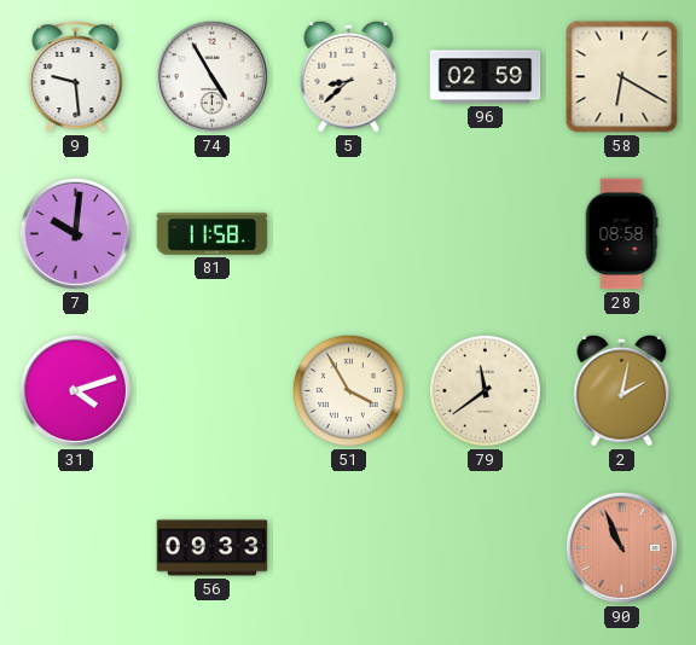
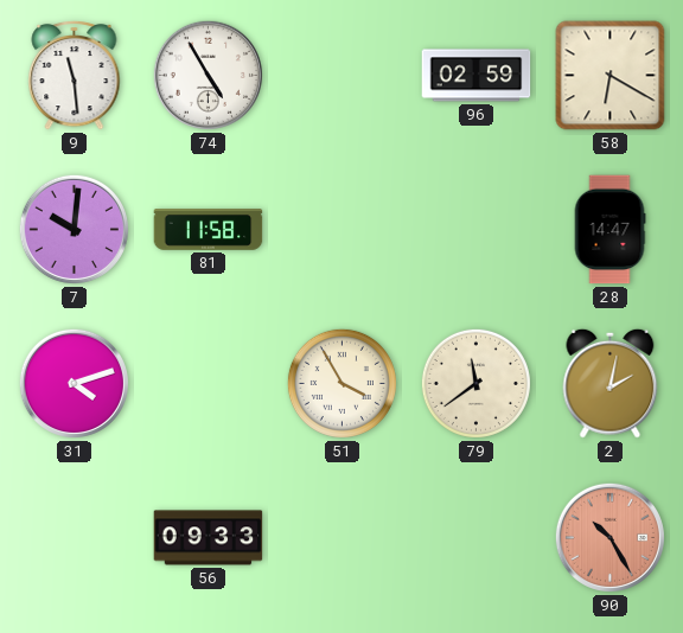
9: 9:29 -> 11:29 (75, 75)
5: 8:38 -> none (349, 76)
28: 08:58 -> 14:47 (609, 230)
90: 10:56 -> 10:25 (609, 537)
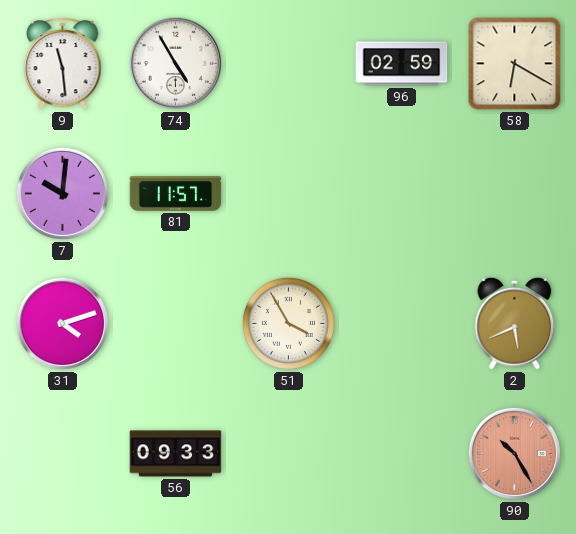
81: 11:58 -> 11:57 (176, 194)
28: 14:47 -> none (609, 230)
79: 11:39 -> none (475, 383)
2: 2:02 -> 5:41 (515, 323)
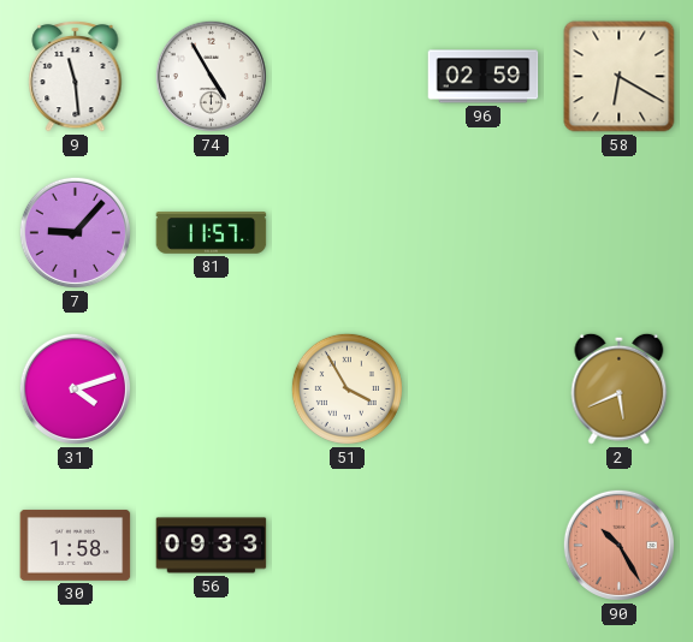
7: 10:01 -> 9:07 (75, 232)
30: none -> 1:58 (76, 545)
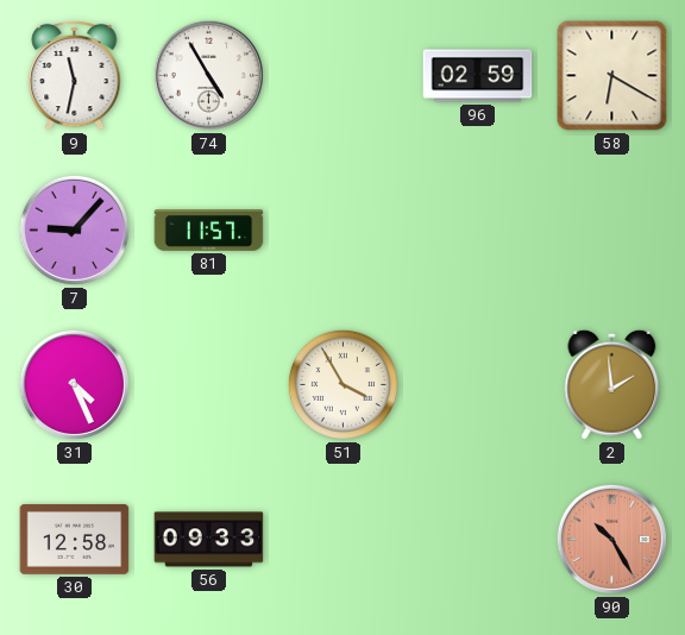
9: 11:29 -> 11:32 (75, 75)
31: 4:12 -> 4:26 (74, 384)
2: 5:41 -> 1:59 (612, 384)
30: 1:58 -> 12:58 (75, 539)
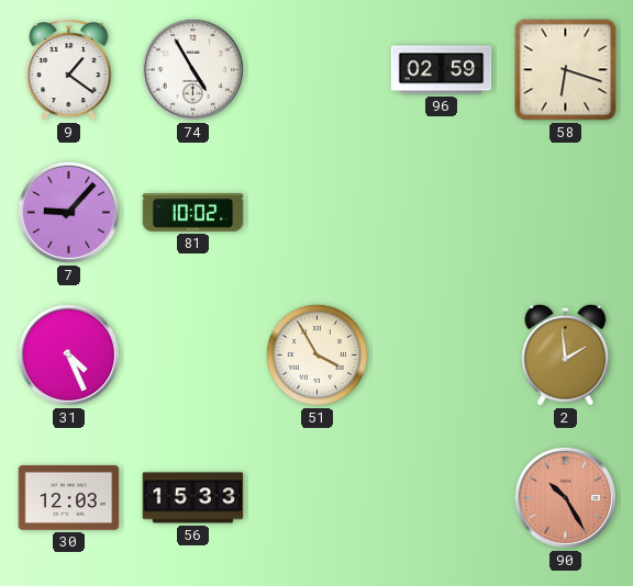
9: 11:32 -> 1:21 (69, 69)
58: 6:20 -> 6:18 (566, 70)
81: 11:57 -> 10:02 (193, 213)
30: 12:58 -> 12:03 (69, 497)
56: 09:33 -> 15:33 (193, 498)
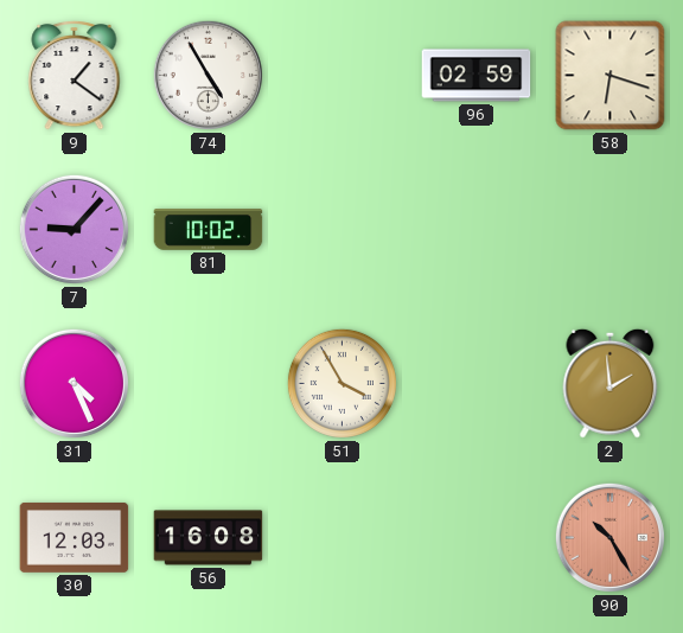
56: 15:33 -> 16:08 (209, 538)
